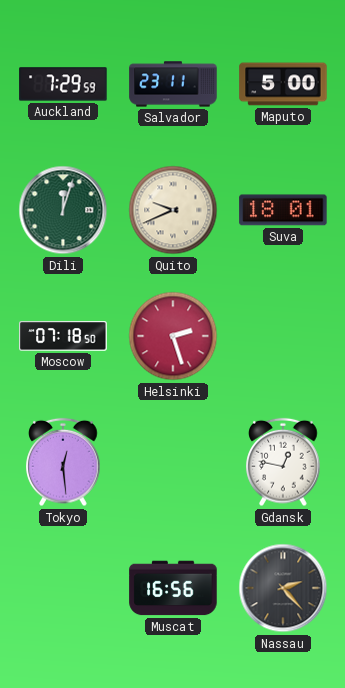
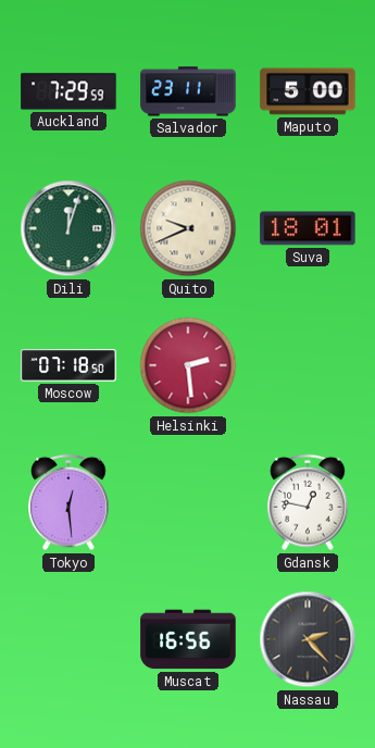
Helsinki: 2:27 -> 2:29 (188, 365)
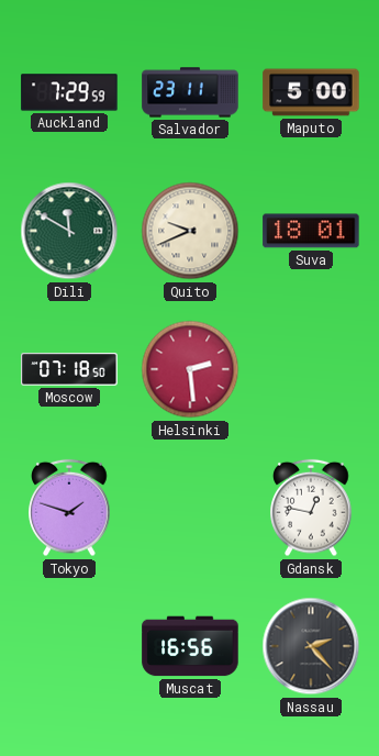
Dili: 12:03 -> 11:50 (69, 231)
Tokyo: 12:29 -> 1:48 (69, 508)
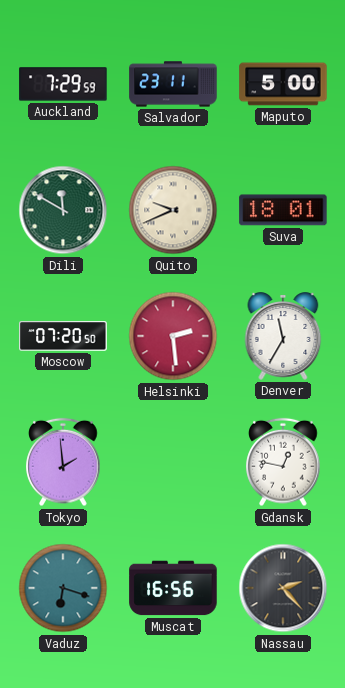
Moscow: 07:18 -> 07:20 (63, 336)
Denver: none -> 11:35 (283, 336)
Tokyo: 1:48 -> 1:59 (63, 462)
Vaduz: none -> 6:18 (63, 588)
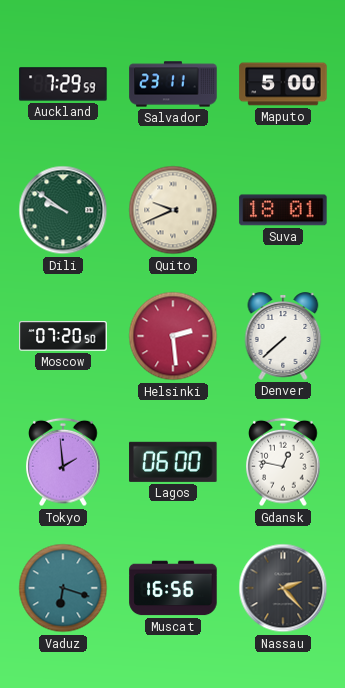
Dili: 11:50 -> 9:51 (63, 210)
Denver: 11:35 -> 7:38 (283, 336)
Lagos: none -> 06:00 (173, 462)
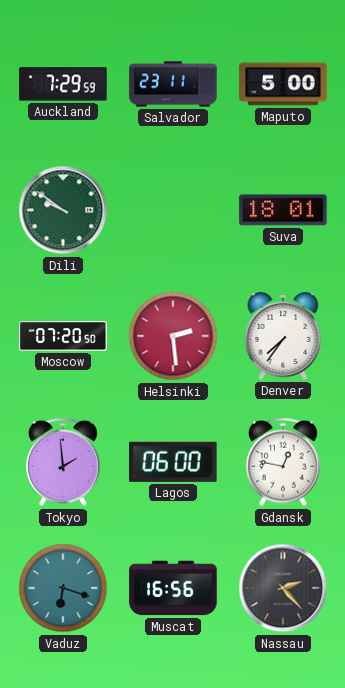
Quito: 9:41 -> none (173, 210)
Denver: 7:38 -> 7:36 (283, 336)
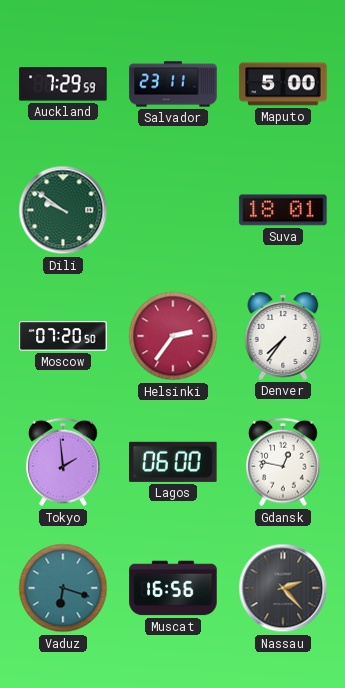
Helsinki: 2:29 -> 2:36 (173, 336)
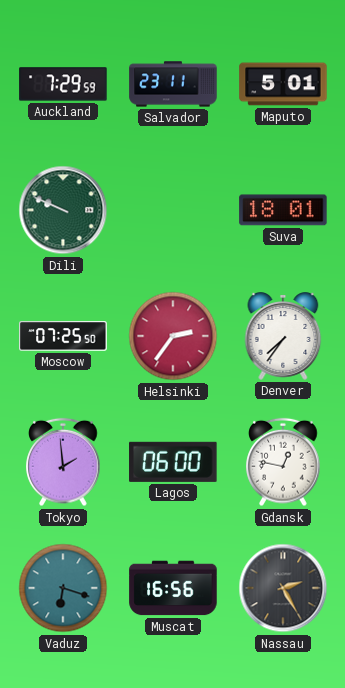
Maputo: 5:00 -> 5:01 (283, 84)
Dili: 9:51 -> 9:49 (63, 210)
Moscow: 07:20 -> 07:25 (63, 336)
Nassau: 2:23 -> 2:25 (283, 588)
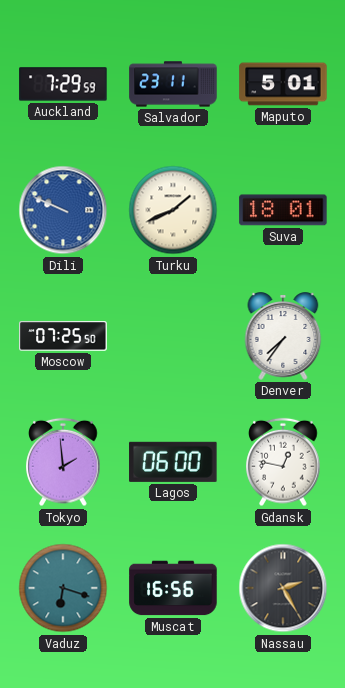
Dili dial: green -> blue (63, 210)
Turku: none -> 1:41 (173, 210)
Helsinki: 2:36 -> none (173, 336)
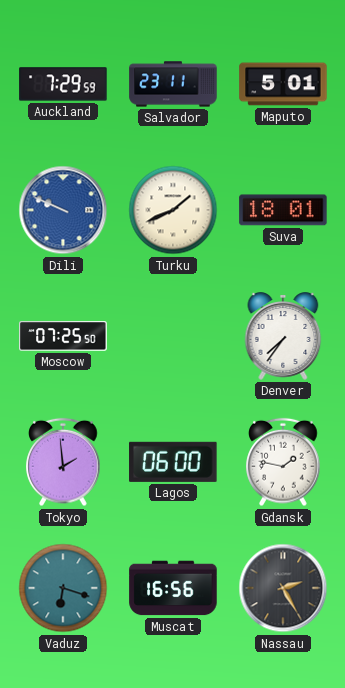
Gdansk: 12:47 -> 1:47 (283, 462)
